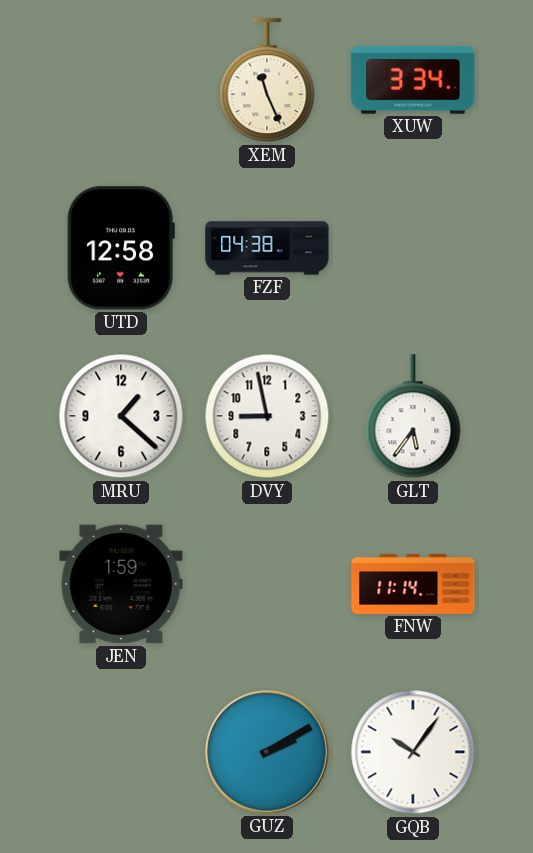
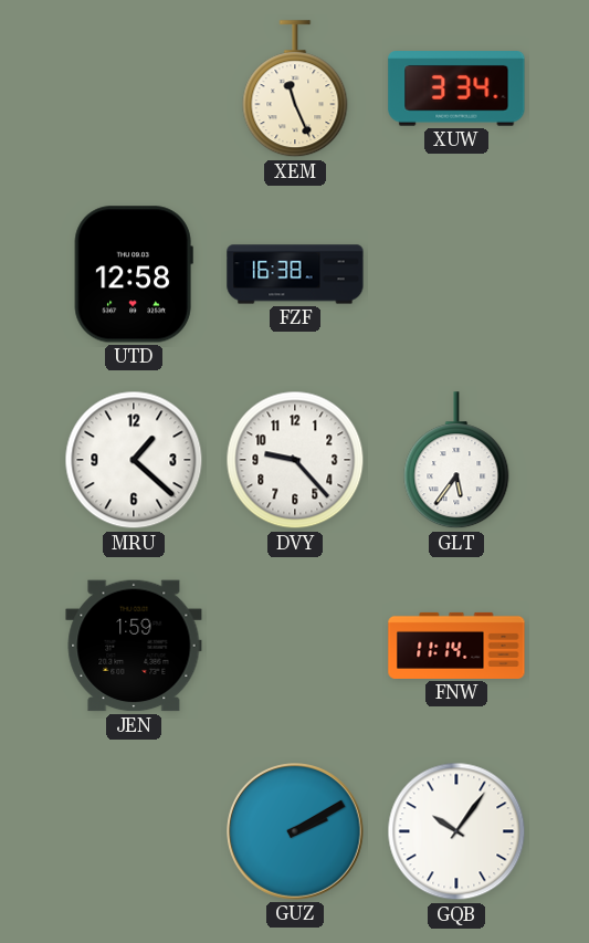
FZF: 04:38 -> 16:38 (295, 274)
DVY: 8:58 -> 9:23 (295, 460)
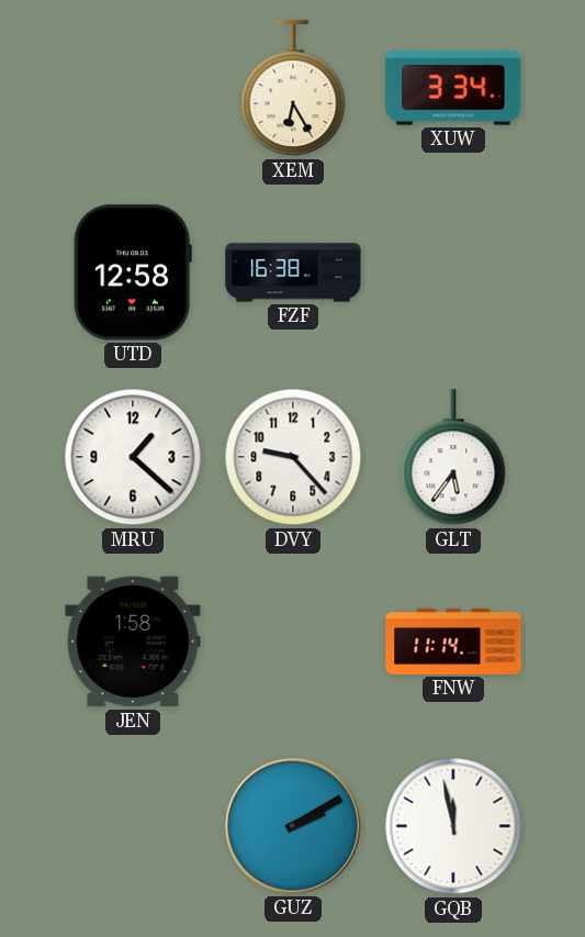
XEM: 11:26 -> 6:25 (293, 89)
JEN: 1:59 -> 1:58 (133, 642)
GQB: 10:06 -> 11:58 (453, 826)
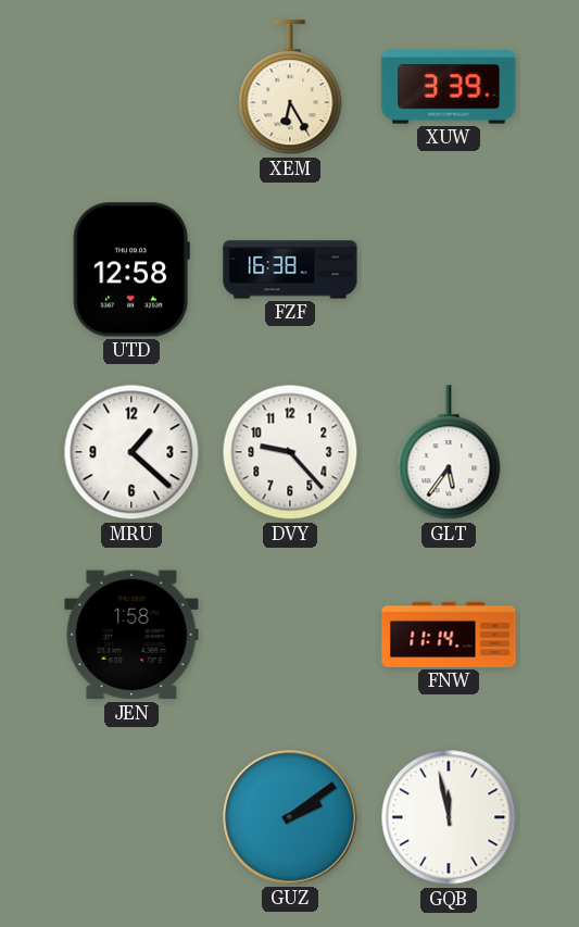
XUW: 3:34 -> 3:39 (449, 87)
GUZ: 2:10 -> 2:09 (291, 818)
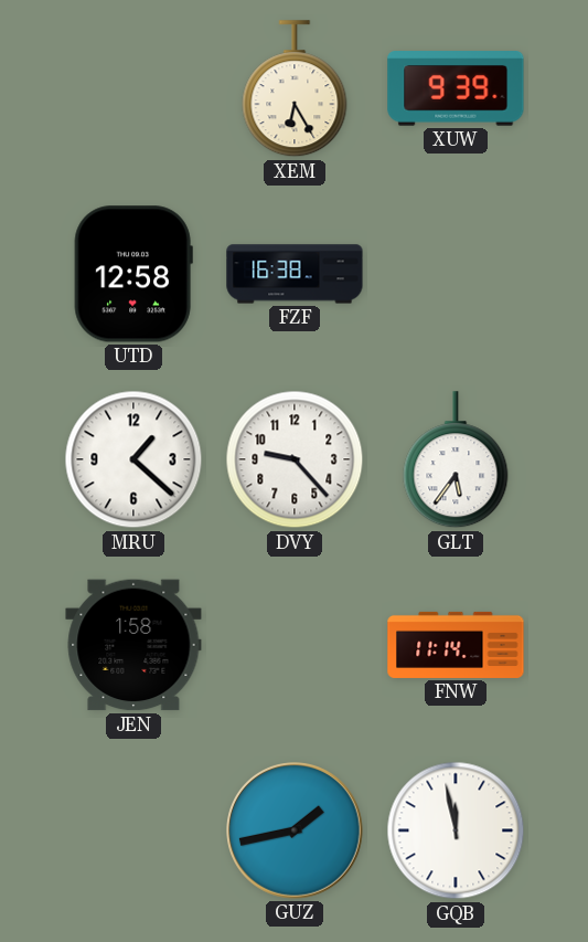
XUW: 3:39 -> 9:39 (456, 88)
GUZ: 2:09 -> 1:43 (296, 832)
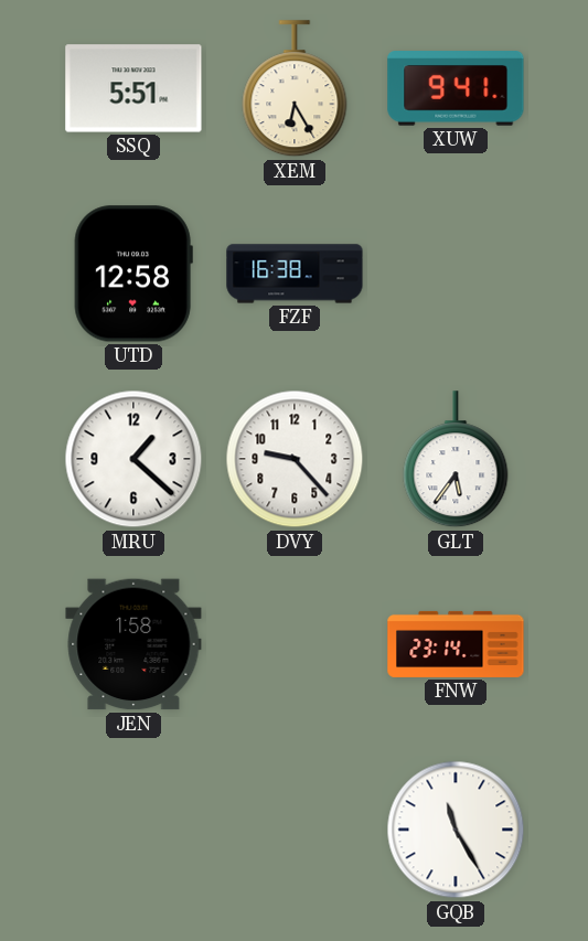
SSQ: none -> 5:51 (133, 88)
XUW: 9:39 -> 9:41 (456, 88)
FNW: 11:14 -> 23:14 (456, 644)
GUZ: 1:43 -> none (296, 832)
GQB: 11:58 -> 11:25 (456, 830)
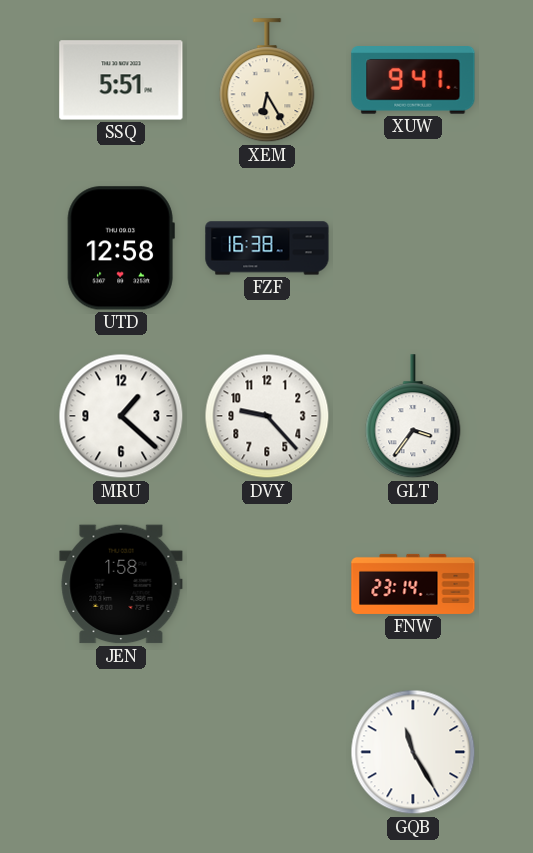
GLT: 5:36 -> 3:36 (413, 417)
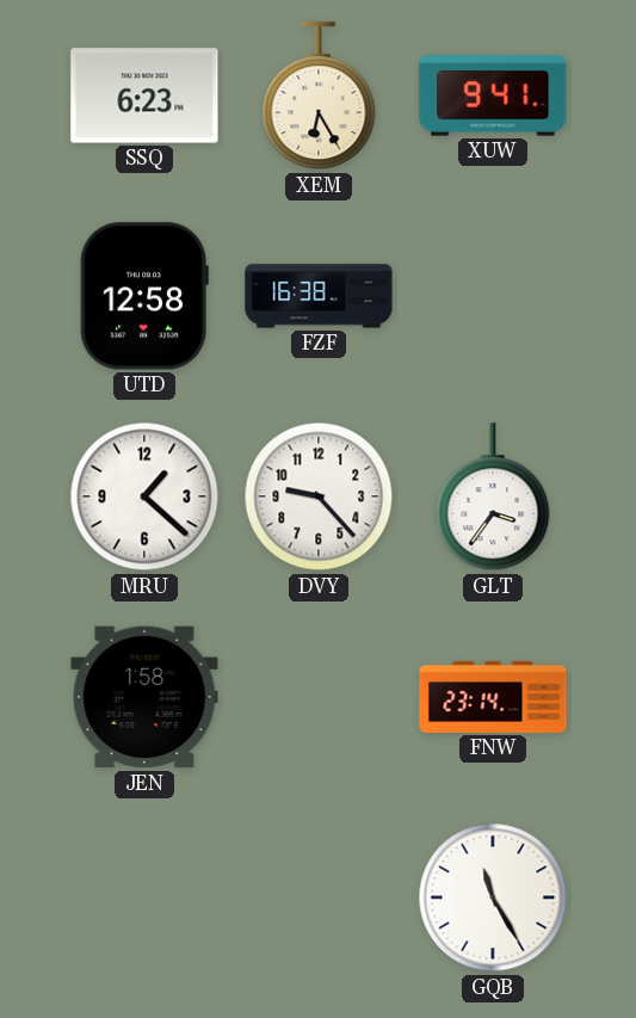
SSQ: 5:51 -> 6:23 (144, 95)
